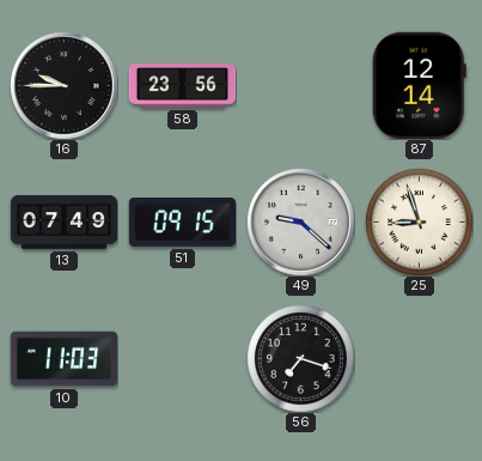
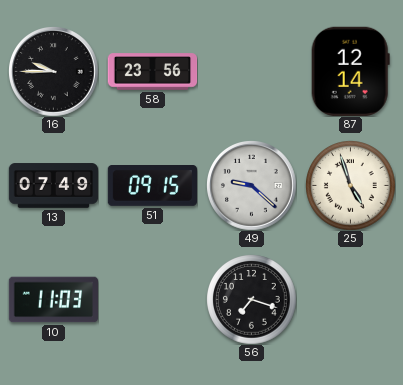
25: 8:57 -> 4:57 (350, 185)
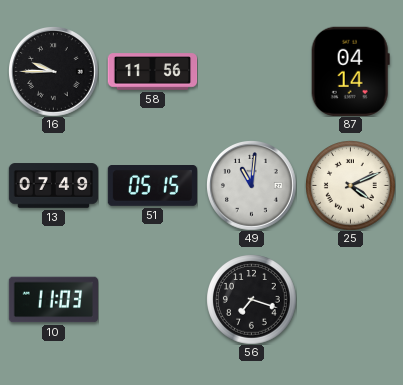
58: 23:56 -> 11:56 (152, 72)
87: 12:14 -> 04:14 (350, 71)
51: 09:15 -> 05:15 (152, 186)
49: 9:22 -> 11:01 (251, 185)
25: 4:57 -> 4:11 (350, 185)
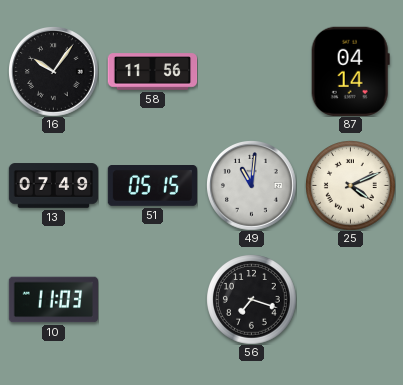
16: 9:45 -> 10:06 (53, 71)
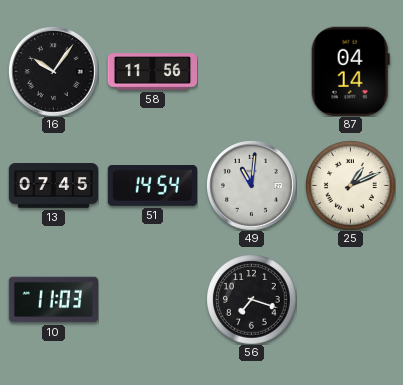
13: 07:49 -> 07:45 (53, 186)
51: 05:15 -> 14:54 (152, 186)
25: 4:11 -> 1:11 (350, 185)
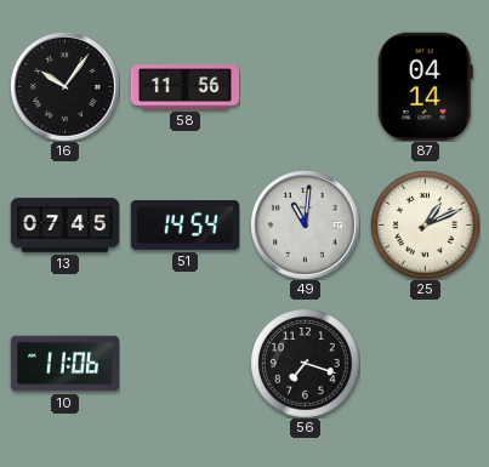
10: 11:03 -> 11:06 (64, 364)
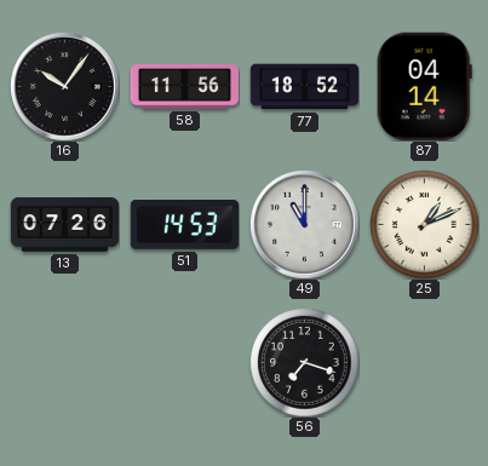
77: none -> 18:52 (304, 87)
13: 07:45 -> 07:26 (64, 225)
51: 14:54 -> 14:53 (184, 225)
49: 11:01 -> 11:00 (304, 224)
10: 11:06 -> none (64, 364)
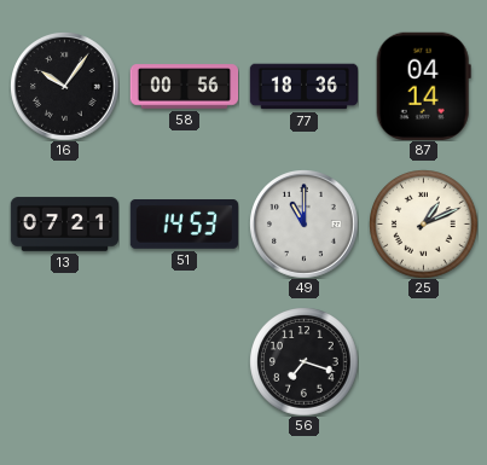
58: 11:56 -> 00:56 (184, 87)
77: 18:52 -> 18:36 (303, 87)
13: 07:26 -> 07:21 (64, 225)
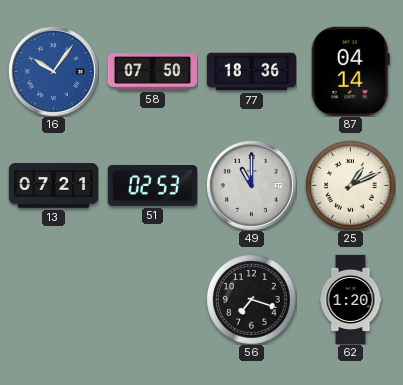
16 dial: black -> blue (53, 71)
58: 00:56 -> 07:50 (152, 72)
51: 14:53 -> 02:53 (152, 186)
62: none -> 1:20 (351, 299)
